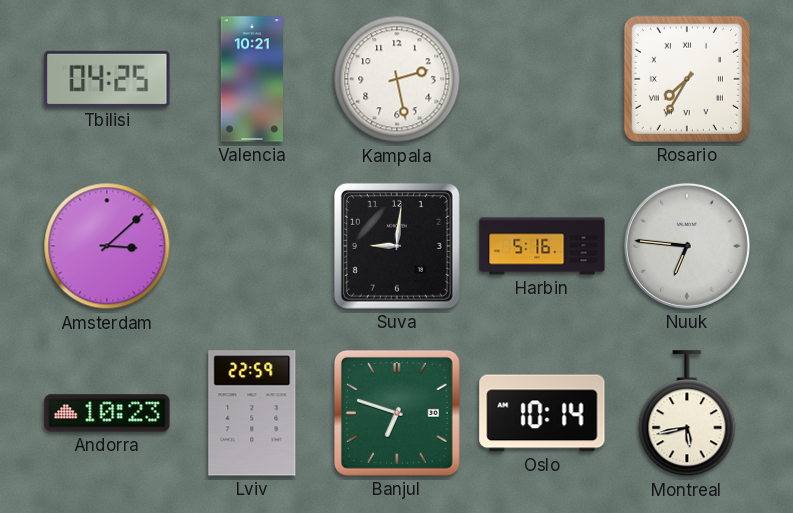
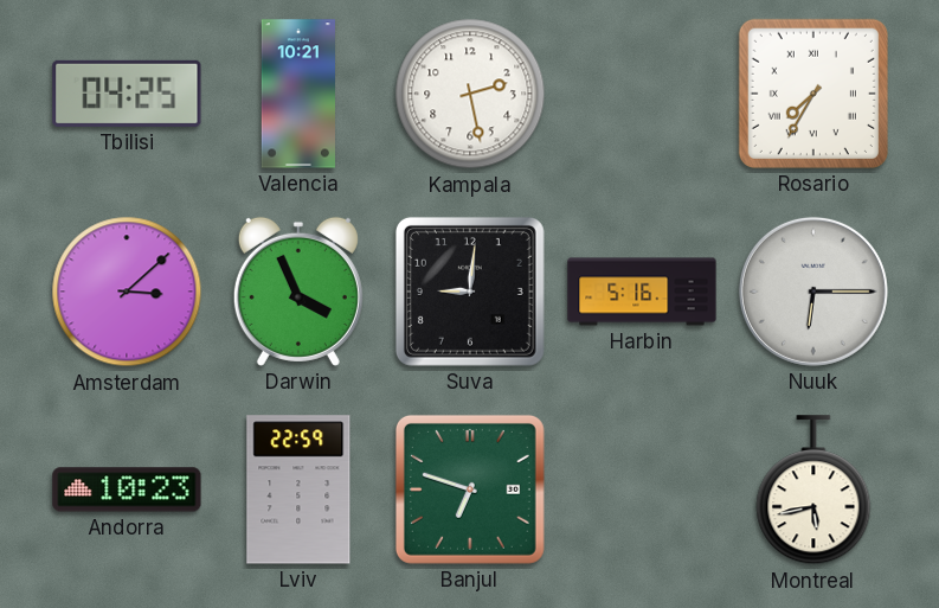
Darwin: none -> 3:56 (298, 292)
Nuuk: 6:46 -> 6:15 (813, 292)
Oslo: 10:14 -> none (542, 413)
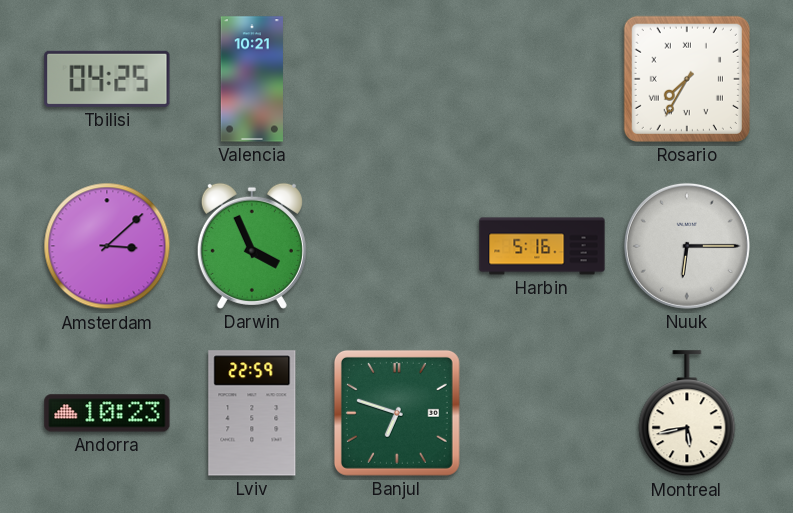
Kampala: 2:28 -> none (470, 94)
Suva: 9:01 -> none (470, 292)
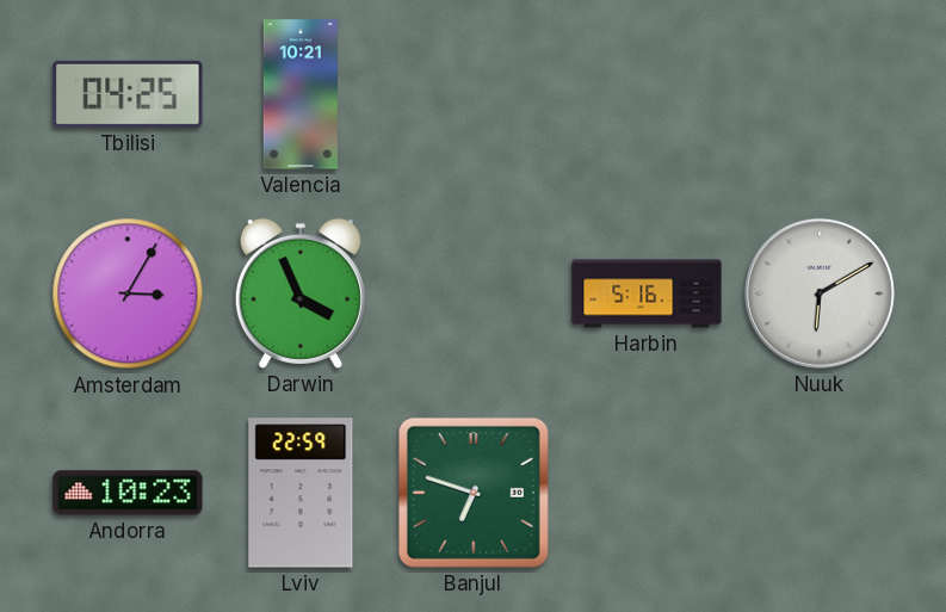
Rosario: 7:35 -> none (687, 79)
Amsterdam: 3:08 -> 3:05 (128, 293)
Nuuk: 6:15 -> 6:10 (820, 293)
Montreal: 5:43 -> none (687, 414)
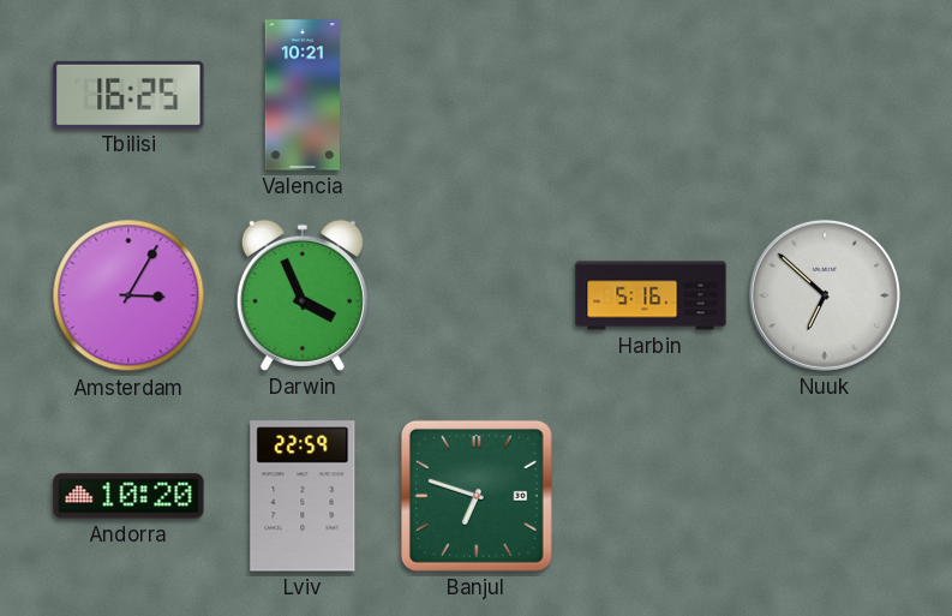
Tbilisi: 04:25 -> 16:25 (128, 95)
Nuuk: 6:10 -> 6:52 (825, 295)
Andorra: 10:23 -> 10:20 (128, 496)
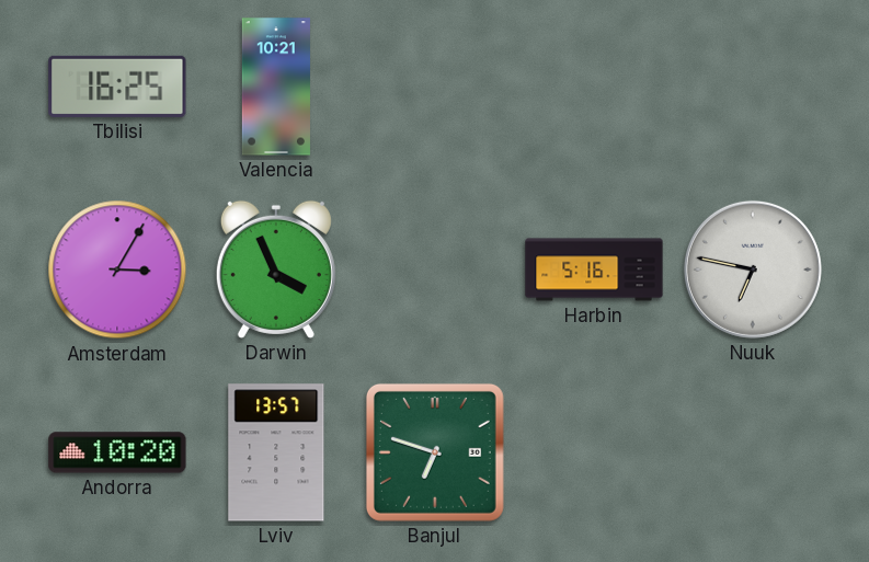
Nuuk: 6:52 -> 6:47 (753, 269)
Lviv: 22:59 -> 13:57 (276, 452)
